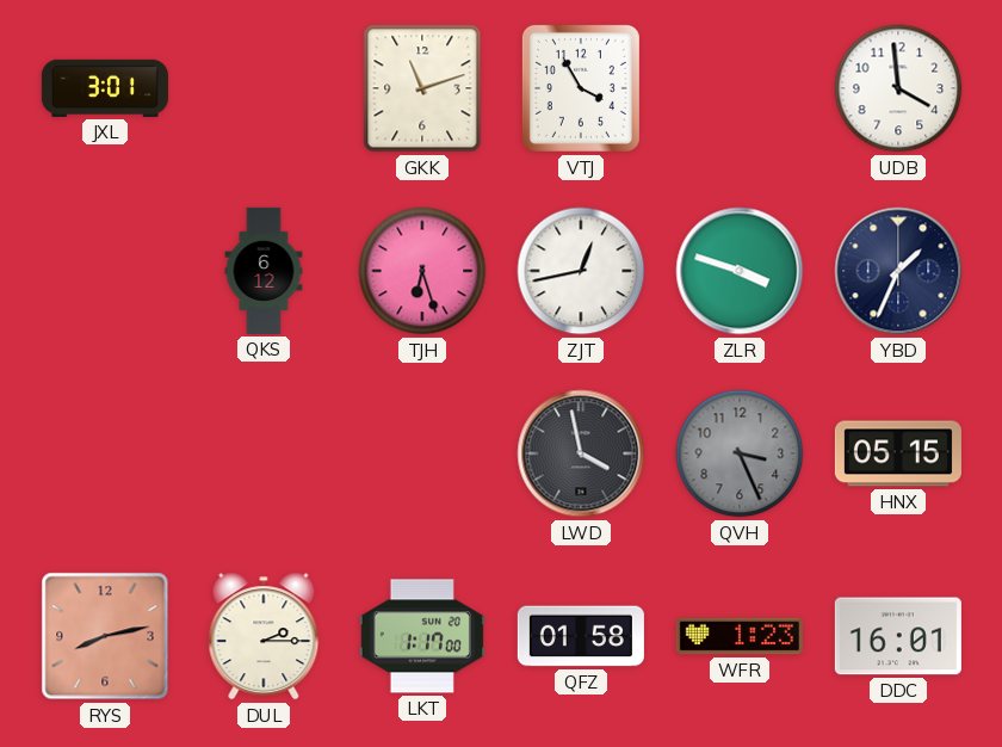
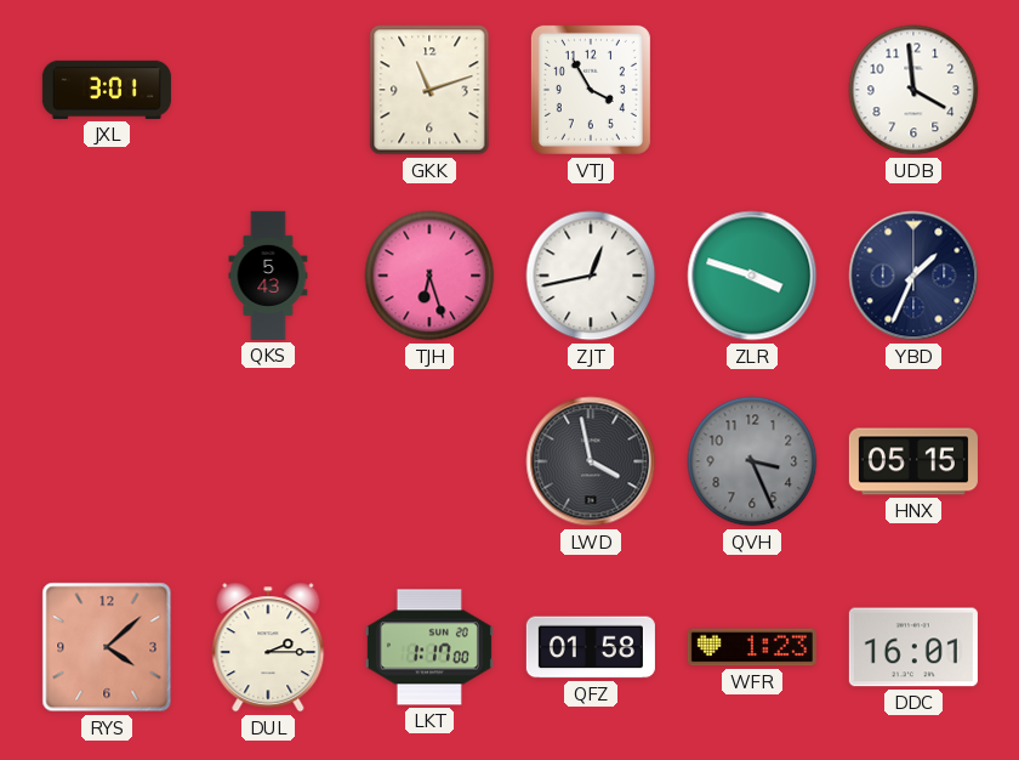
QKS: 6:12 -> 5:43 (268, 276)
RYS: 8:13 -> 4:08 (107, 647)
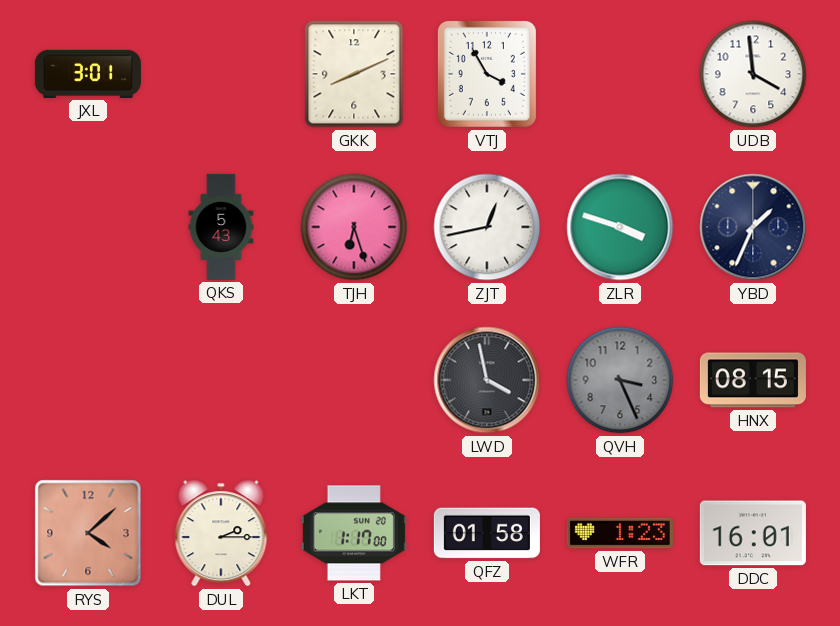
GKK: 11:12 -> 8:11 (354, 74)
HNX: 05:15 -> 08:15 (753, 380)
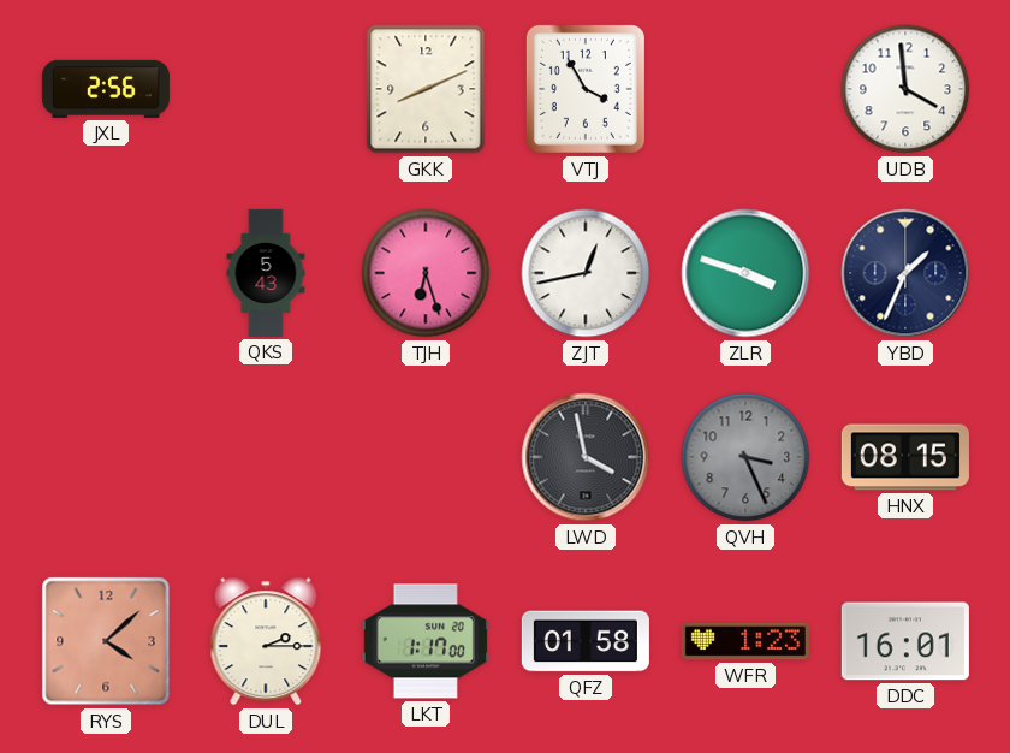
JXL: 3:01 -> 2:56 (106, 89)
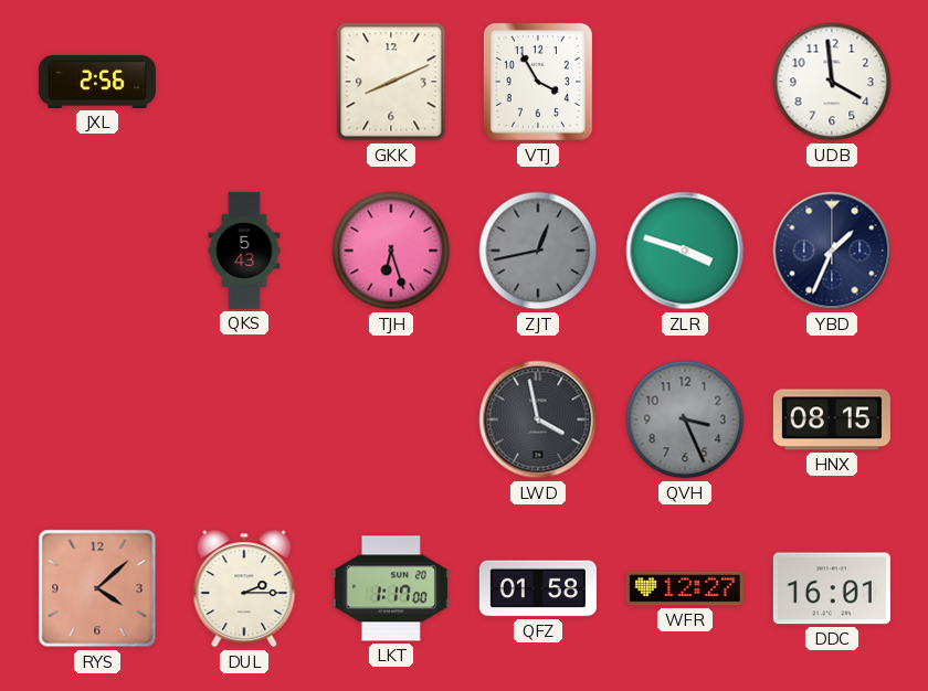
ZJT dial: white -> grey (538, 251)
WFR: 1:23 -> 12:27 (685, 588)
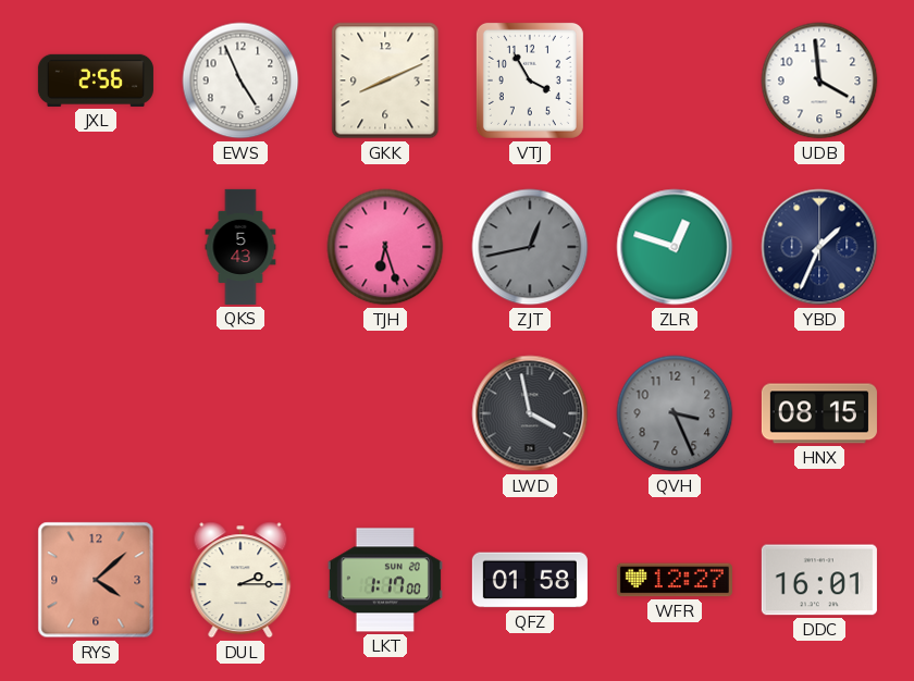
EWS: none -> 4:56 (240, 81)
ZLR: 3:48 -> 12:48 (675, 247)
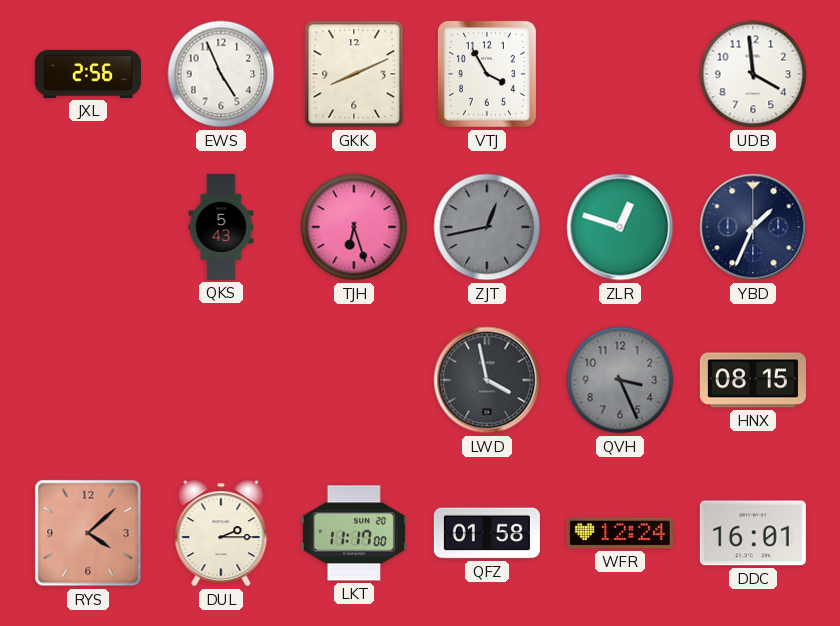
LKT: 1:17 -> 11:17 (354, 533)
WFR: 12:27 -> 12:24 (620, 533)
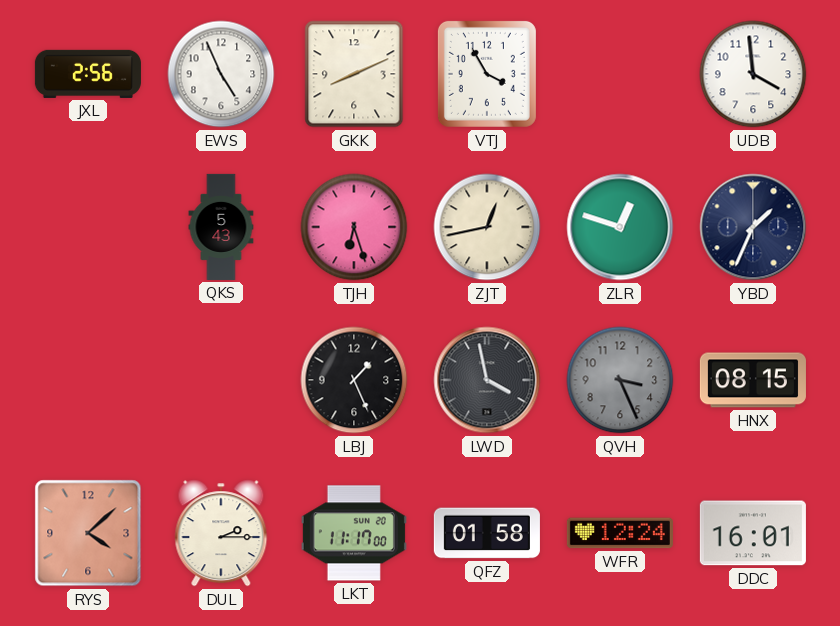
ZJT dial: grey -> cream (487, 227)
LBJ: none -> 1:26 (354, 380)
